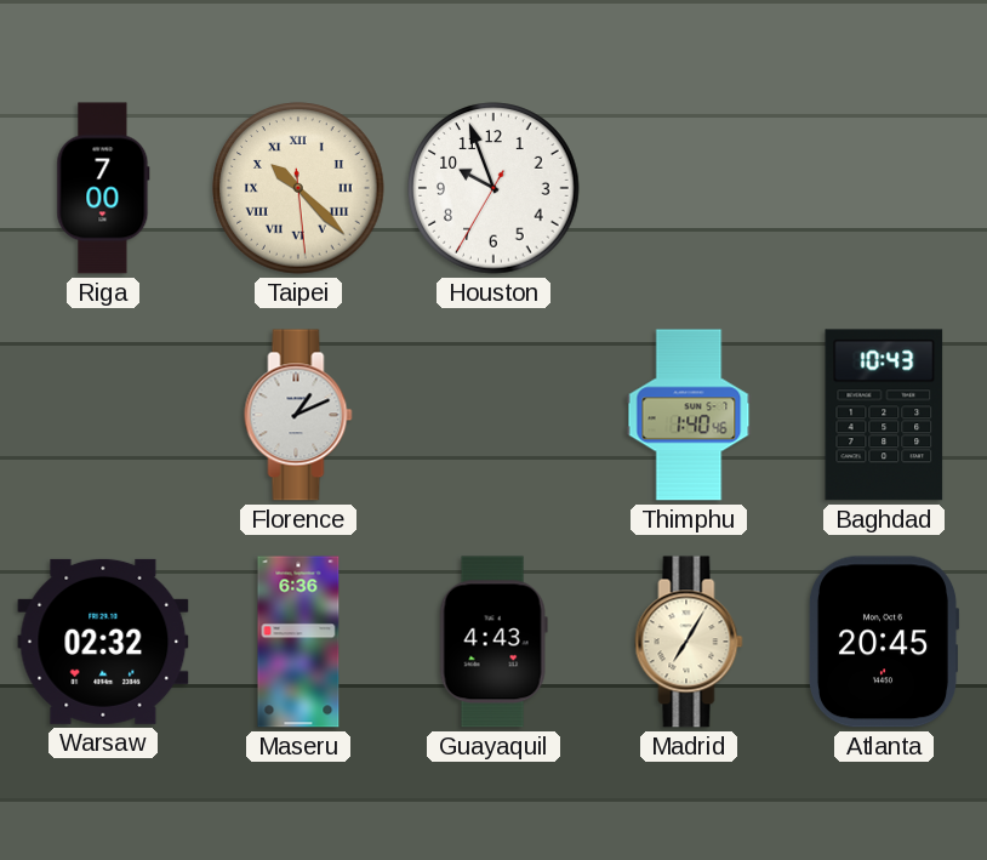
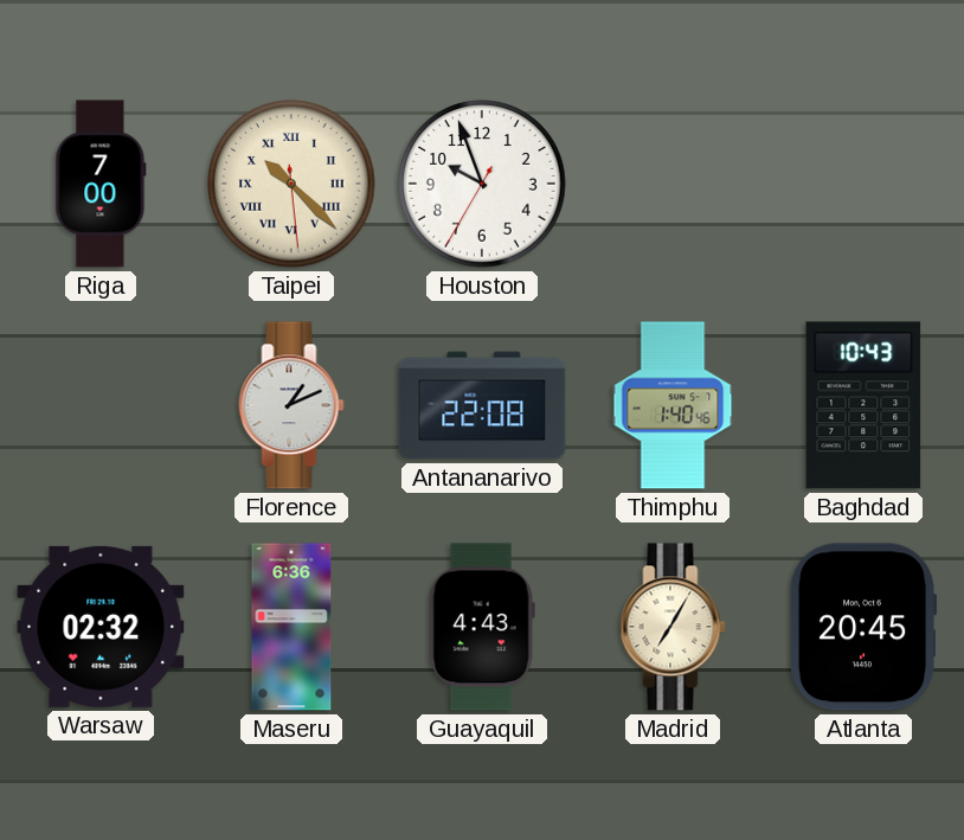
Antananarivo: none -> 22:08 (482, 405)
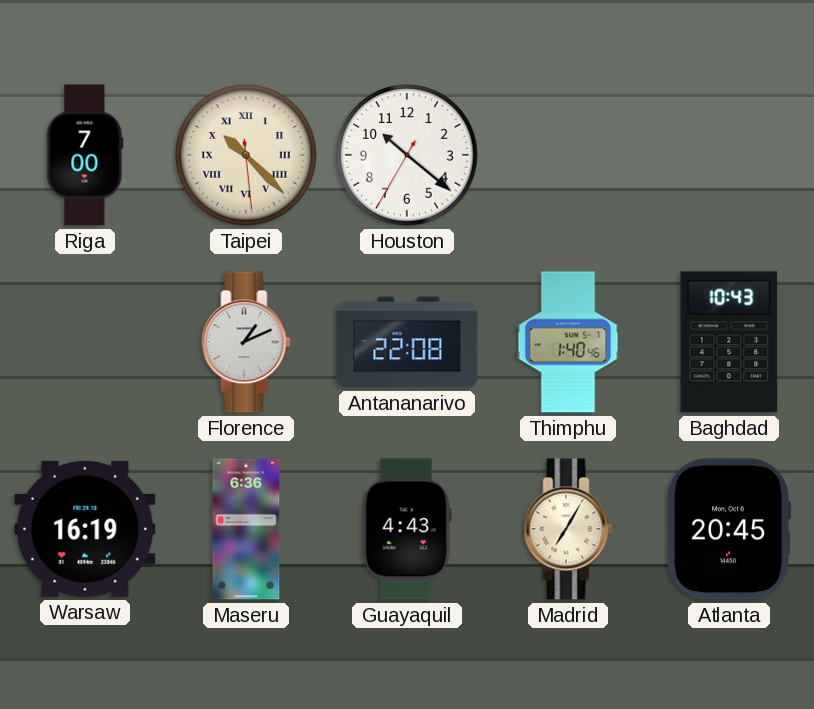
Houston: 9:56 -> 10:21 (407, 155)
Warsaw: 02:32 -> 16:19 (85, 529)
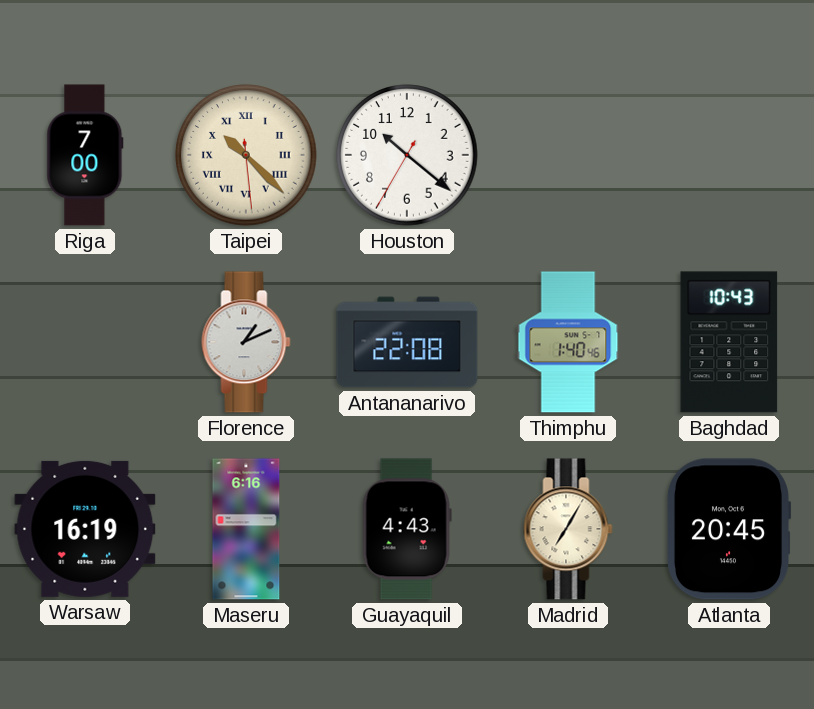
Maseru: 6:36 -> 6:16 (246, 529)
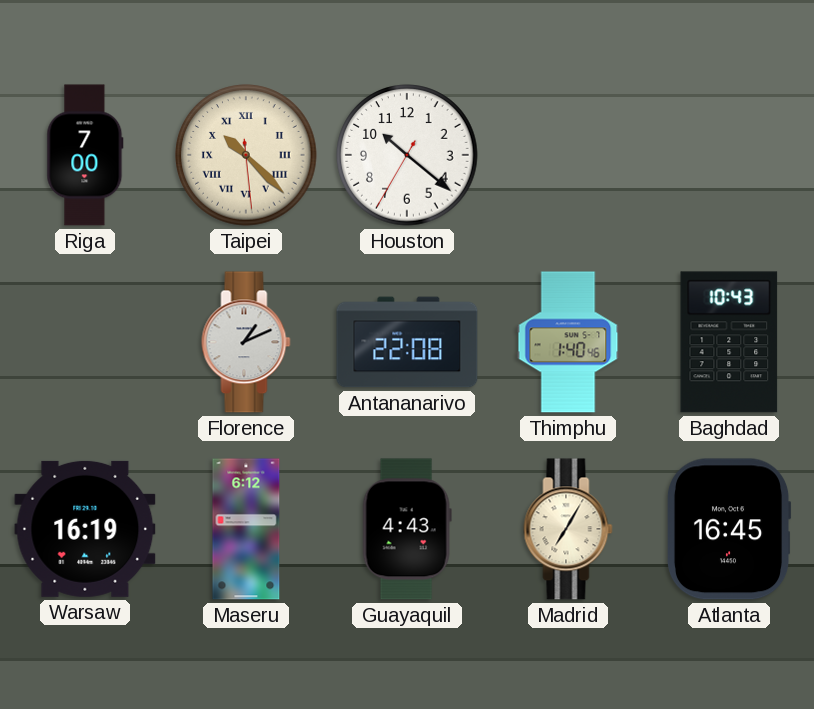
Maseru: 6:16 -> 6:12 (246, 529)
Atlanta: 20:45 -> 16:45 (729, 529)
